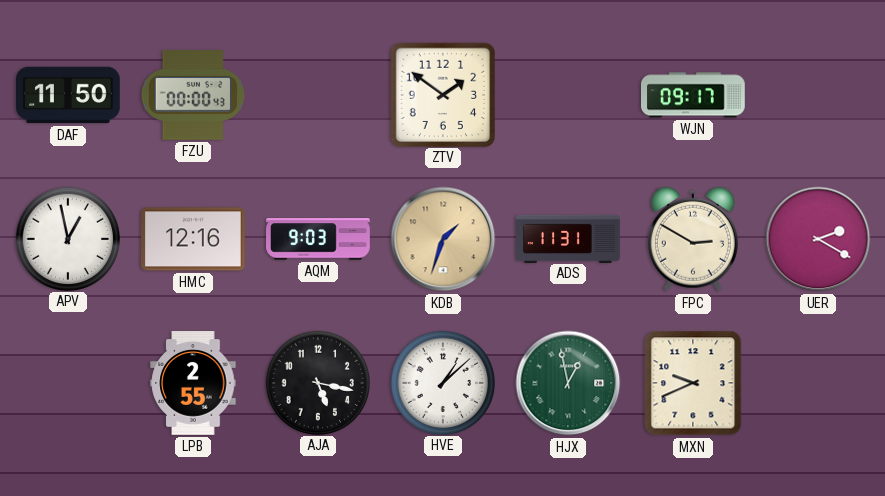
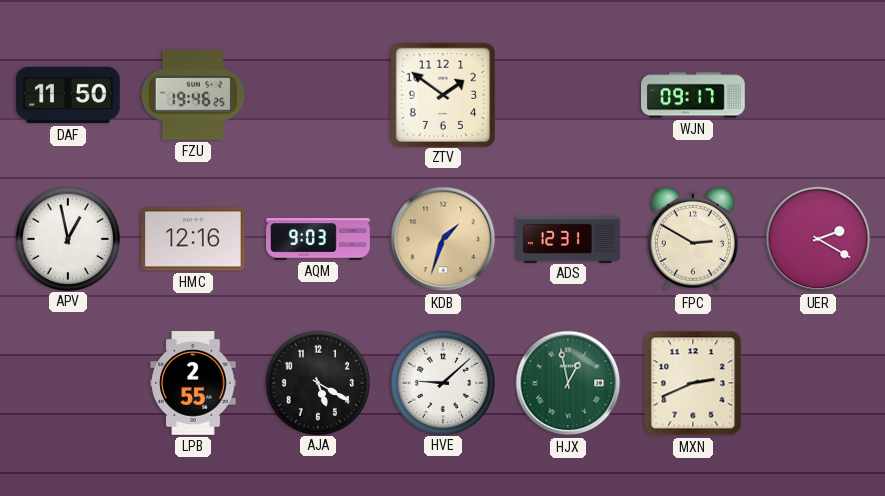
FZU: 00:00 -> 19:46 (192, 95)
ADS: 11:31 -> 12:31 (568, 238)
AJA: 5:17 -> 5:20 (317, 382)
HVE: 1:08 -> 9:08 (442, 382)
MXN: 9:41 -> 2:41 (693, 383)
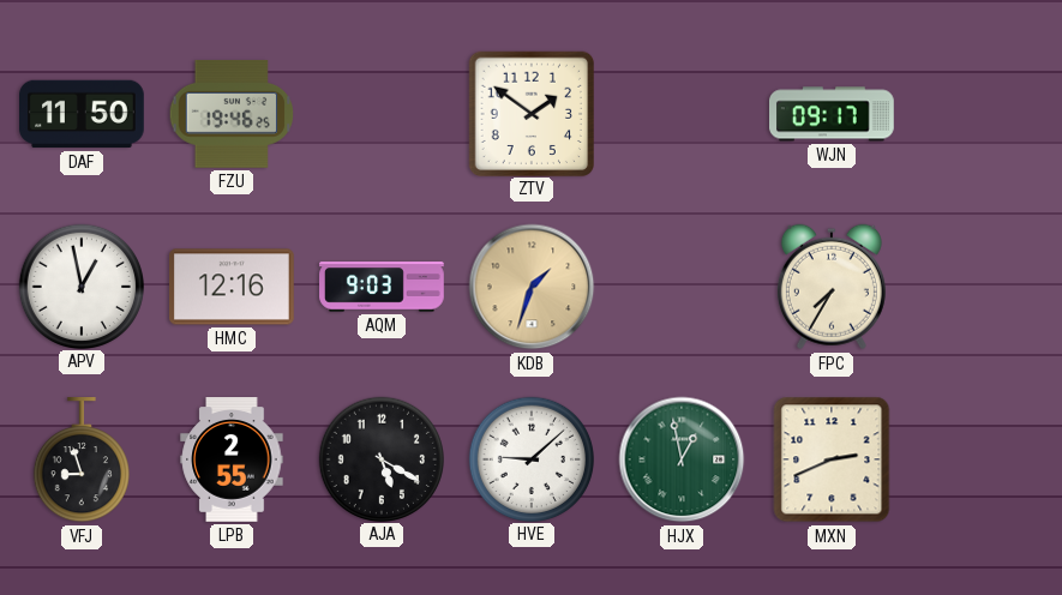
ADS: 12:31 -> none (568, 238)
FPC: 2:50 -> 7:35 (832, 287)
UER: 2:20 -> none (818, 239)
VFJ: none -> 8:57 (82, 461)
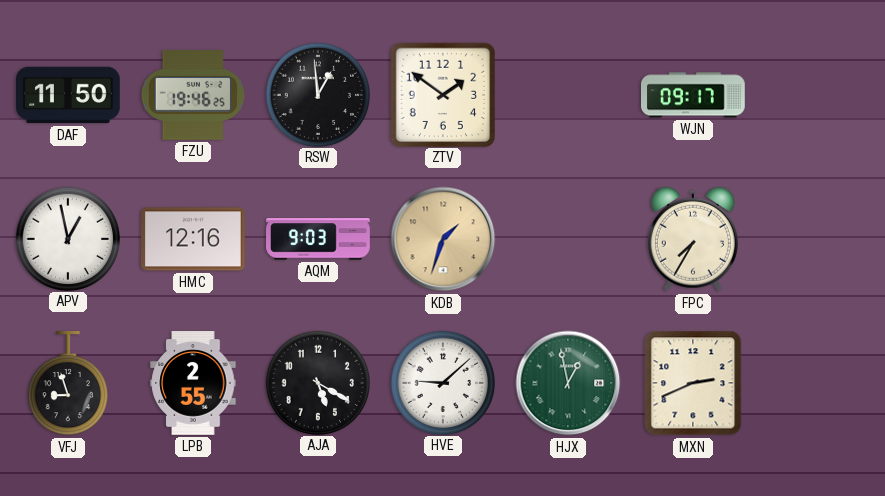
RSW: none -> 12:59 (317, 94)
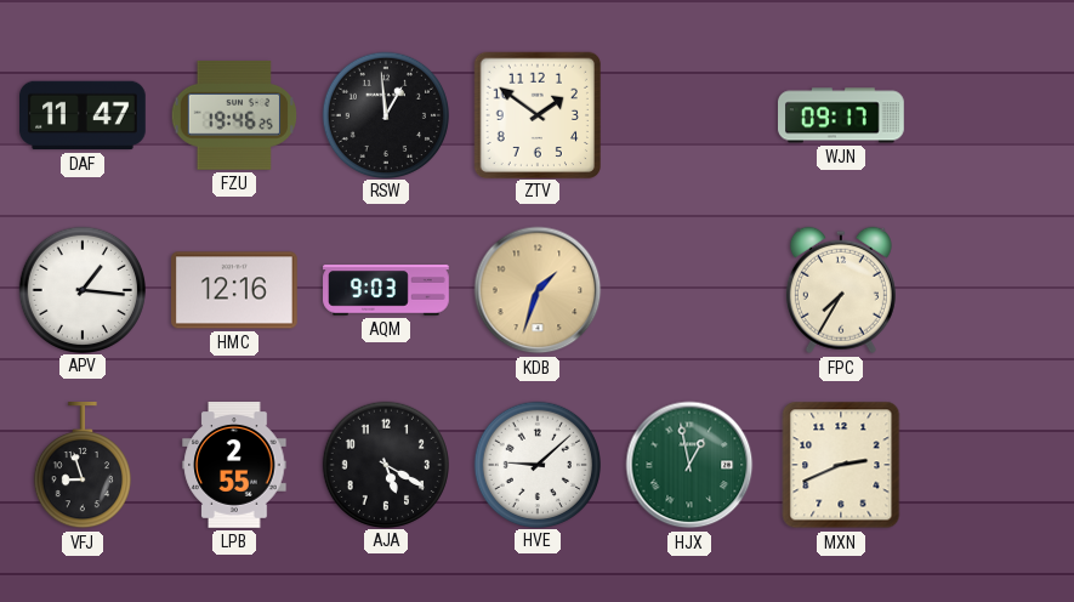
DAF: 11:50 -> 11:47 (84, 115)
APV: 12:58 -> 1:16 (81, 289)
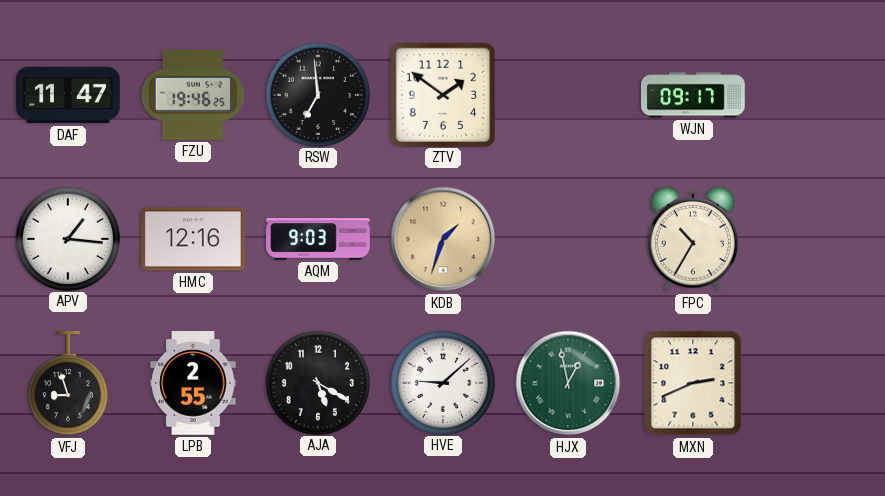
RSW: 12:59 -> 6:59 (317, 94)
FPC: 7:35 -> 10:35 (693, 239)
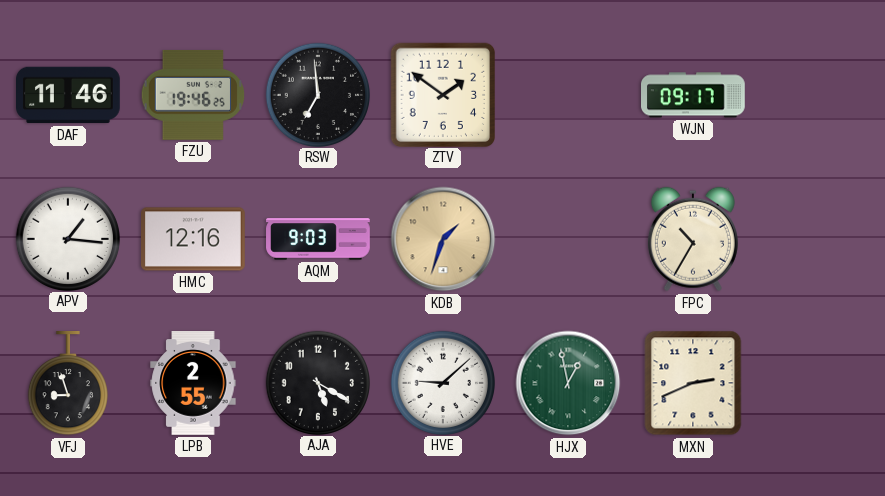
DAF: 11:47 -> 11:46 (69, 95)
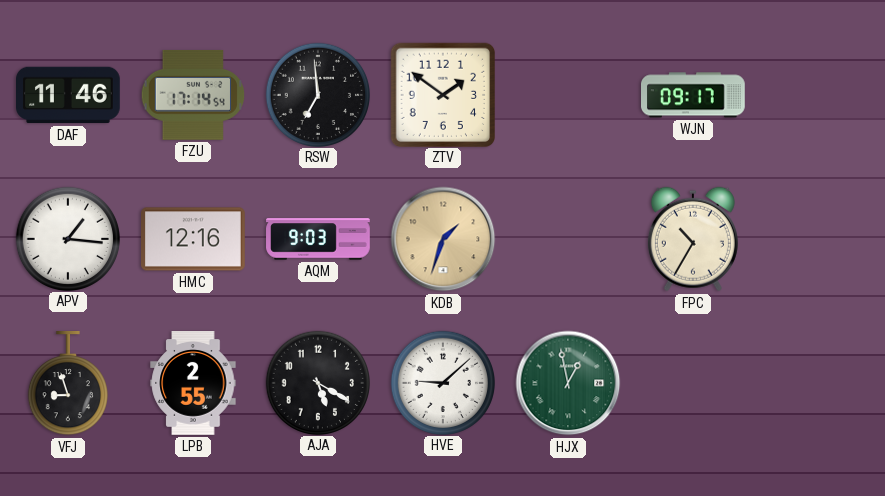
FZU: 19:46 -> 17:14 (192, 95)
MXN: 2:41 -> none (693, 383)
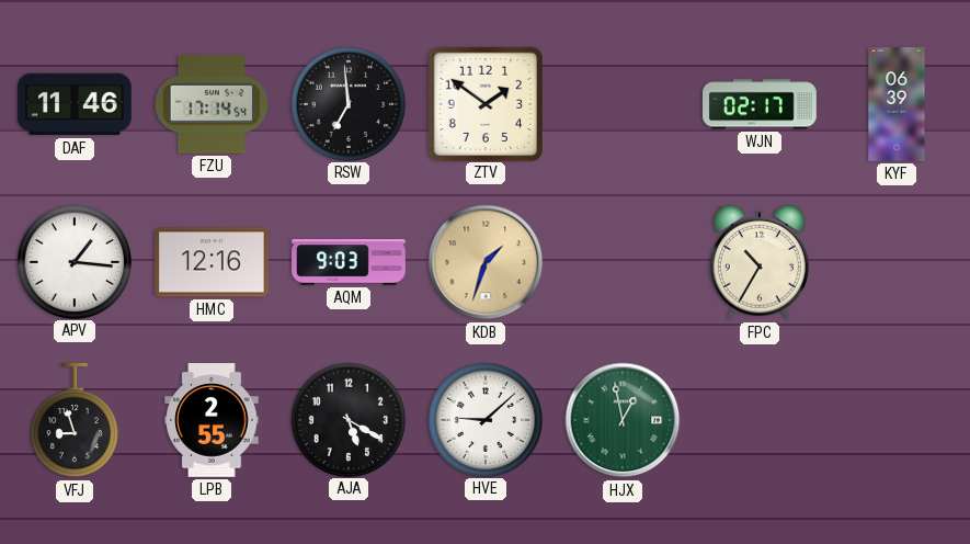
WJN: 09:17 -> 02:17 (761, 104)
KYF: none -> 06:39 (897, 104)
